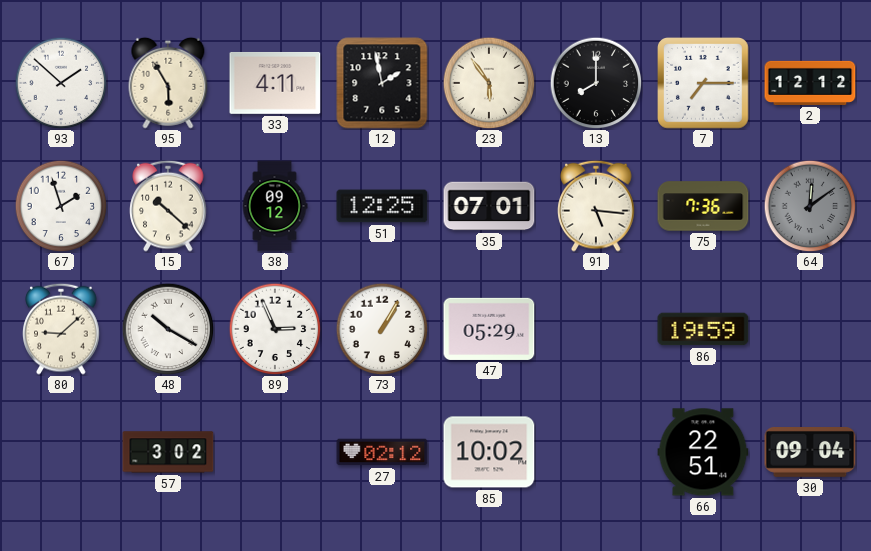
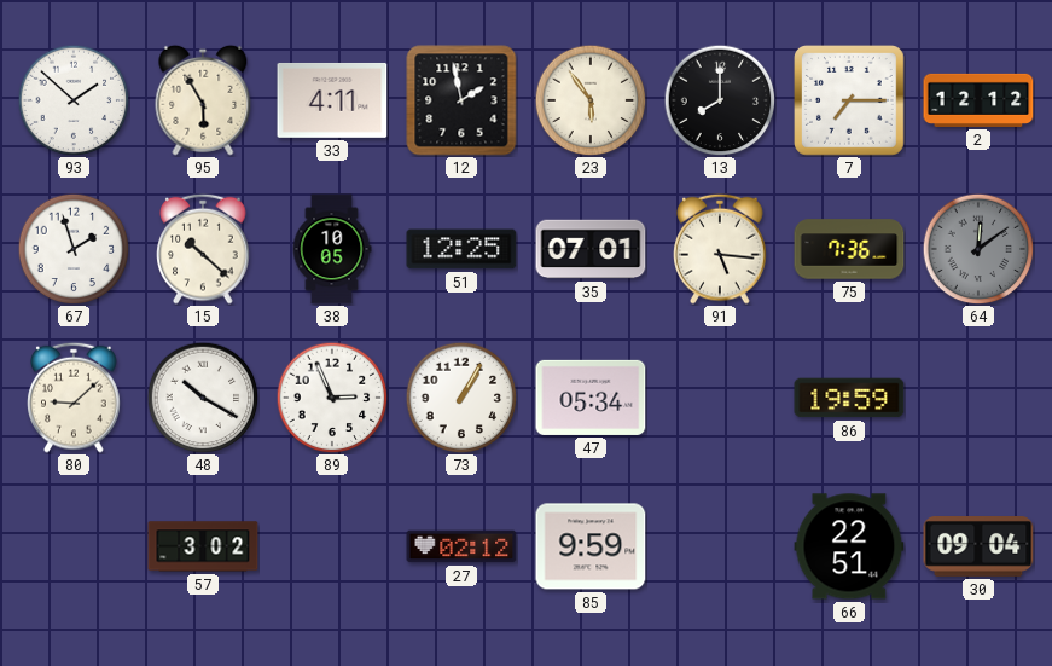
38: 09:12 -> 10:05 (332, 249)
47: 05:29 -> 05:34 (591, 398)
85: 10:02 -> 9:59 (591, 546)
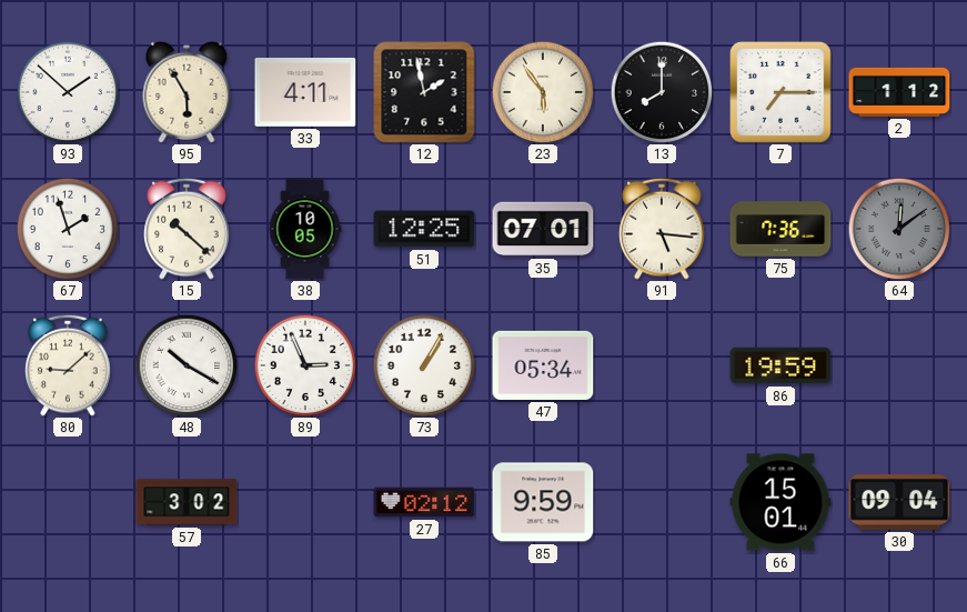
2: 12:12 -> 1:12 (899, 92)
66: 22:51 -> 15:01 (780, 502)
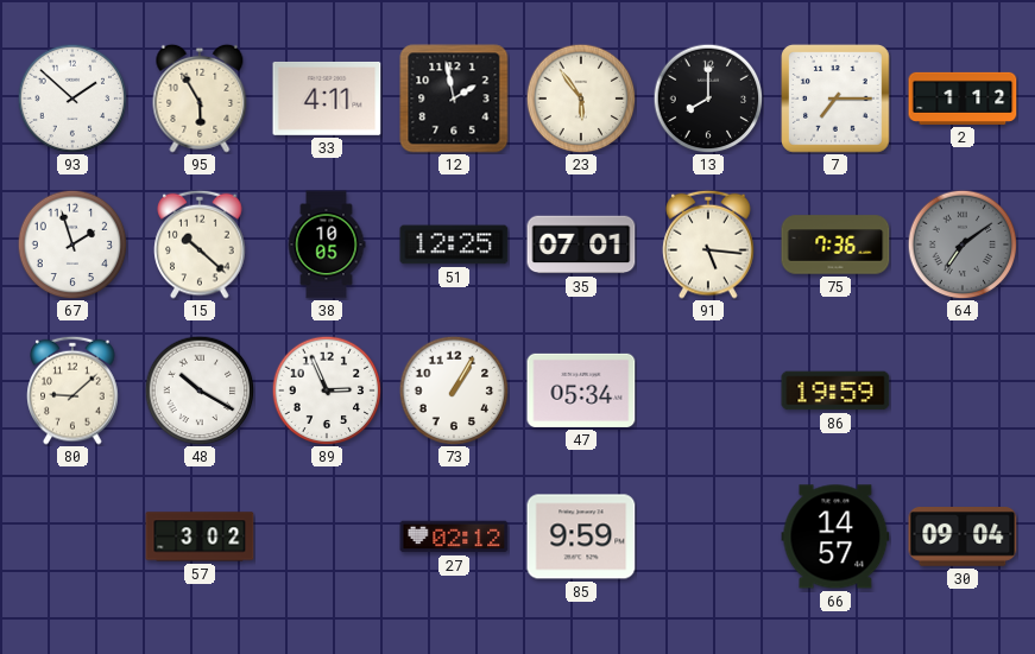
64: 12:09 -> 7:09 (963, 245)
66: 15:01 -> 14:57 (835, 536)
